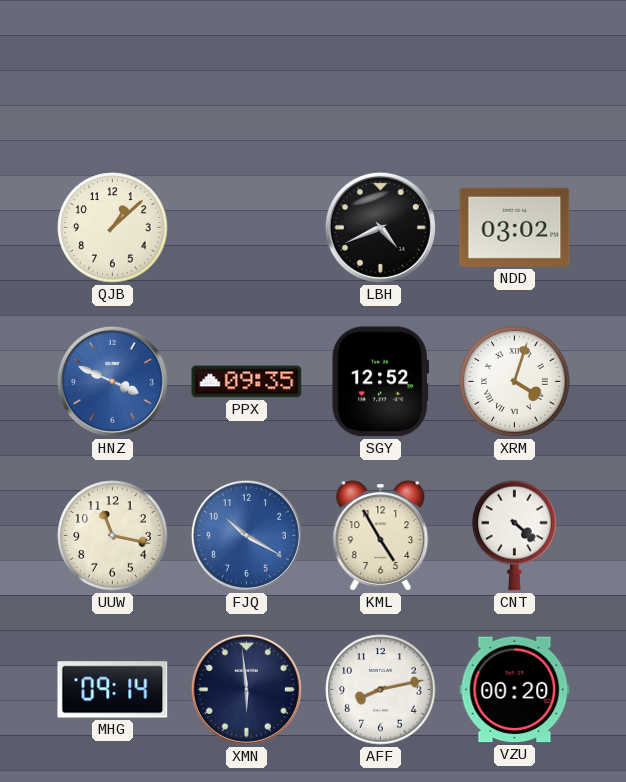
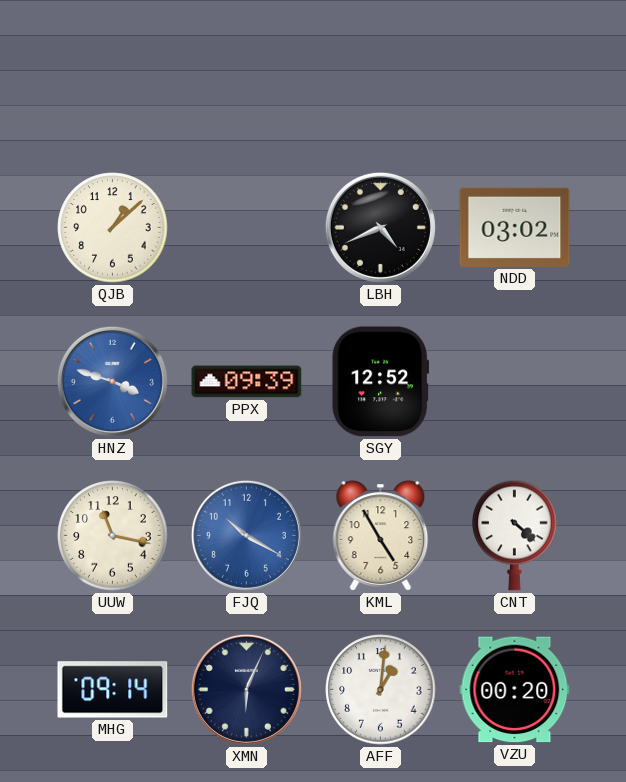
HNZ: 3:49 -> 3:48 (112, 381)
PPX: 09:35 -> 09:39 (247, 382)
XRM: 4:03 -> none (515, 382)
XMN: 5:59 -> 6:04 (246, 689)
AFF: 8:13 -> 1:01 (381, 690)
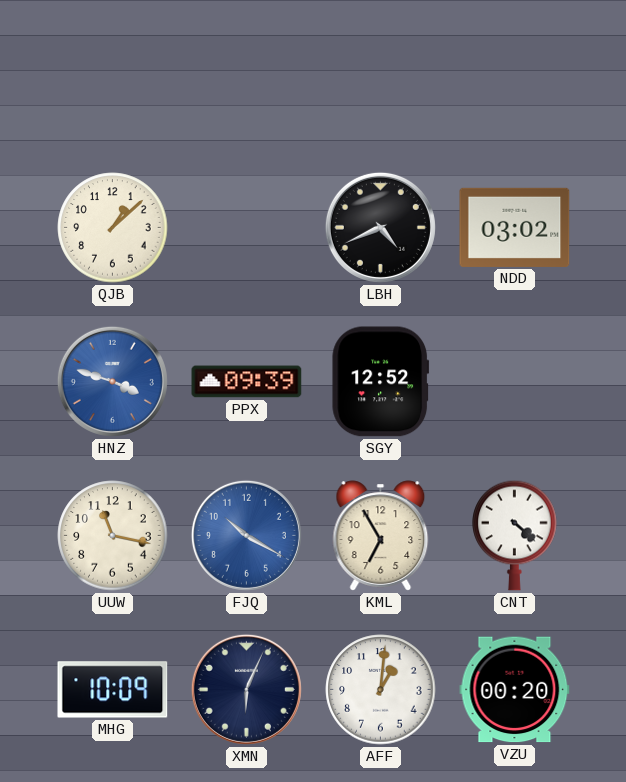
KML: 4:55 -> 6:55 (381, 536)
MHG: 09:14 -> 10:09 (113, 690)
